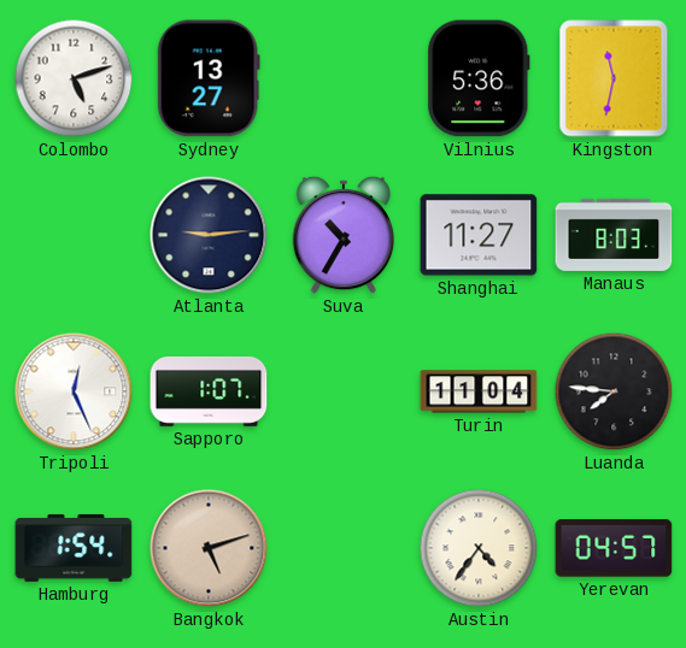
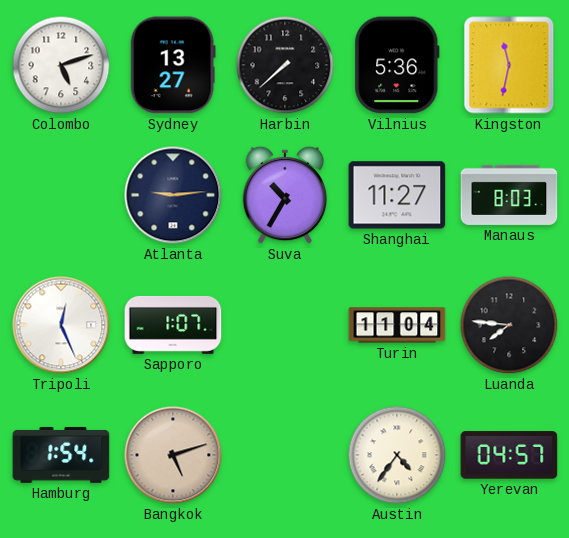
Harbin: none -> 7:38 (285, 65)
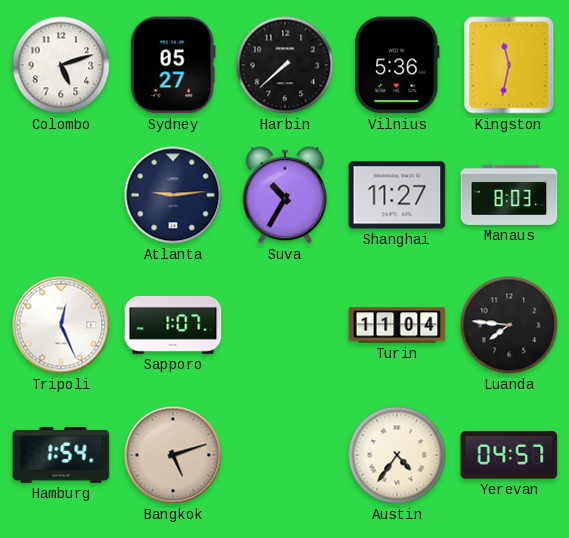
Sydney: 13:27 -> 05:27 (173, 65)
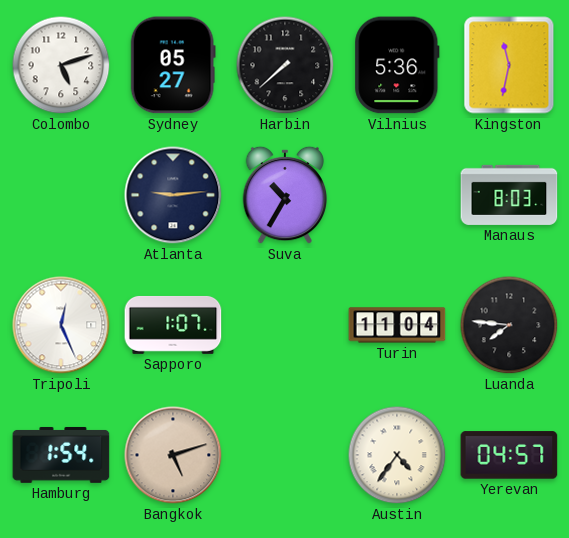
Shanghai: 11:27 -> none (397, 195)
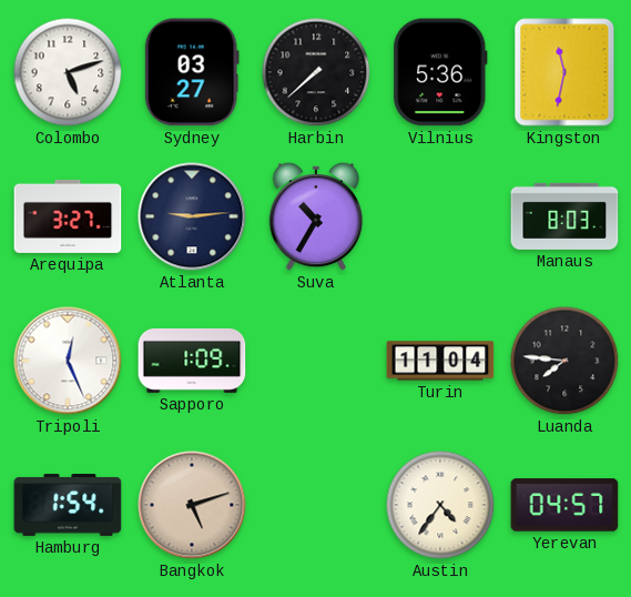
Sydney: 05:27 -> 03:27 (192, 72)
Arequipa: none -> 3:27 (68, 216)
Sapporo: 1:07 -> 1:09 (192, 361)
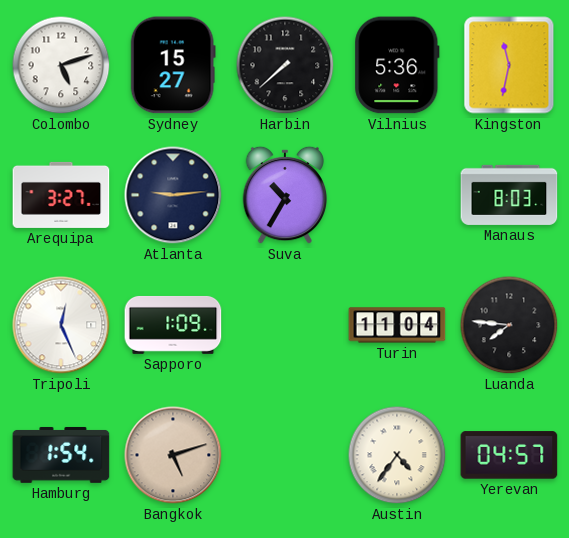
Sydney: 03:27 -> 15:27 (173, 65)
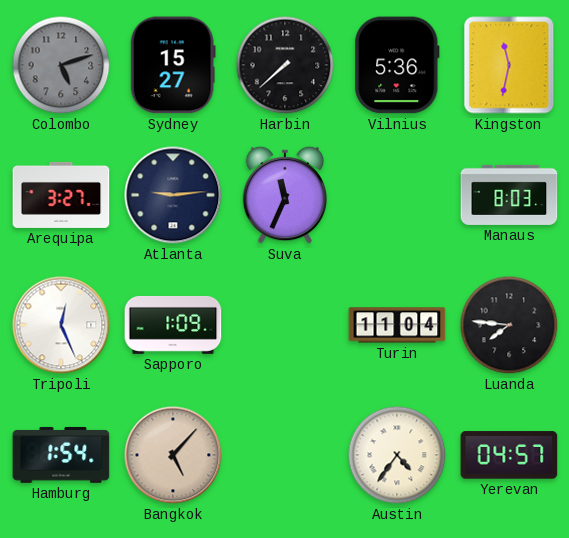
Colombo dial: white -> grey (61, 65)
Suva: 10:35 -> 11:34 (285, 195)
Bangkok: 5:12 -> 5:07 (173, 455)
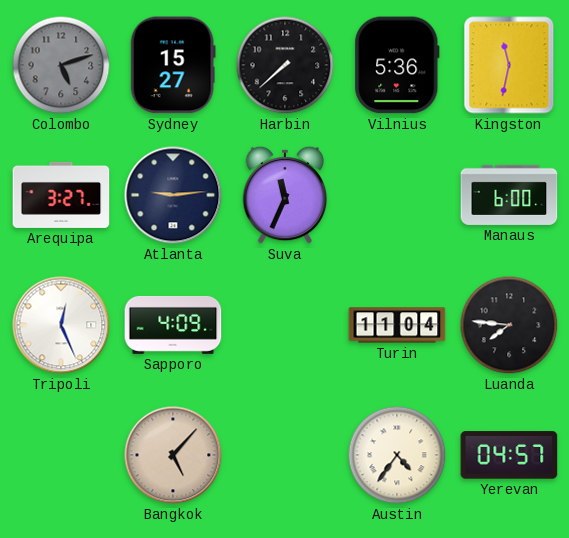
Manaus: 8:03 -> 6:00 (509, 195)
Sapporo: 1:09 -> 4:09 (173, 325)
Hamburg: 1:54 -> none (61, 455)
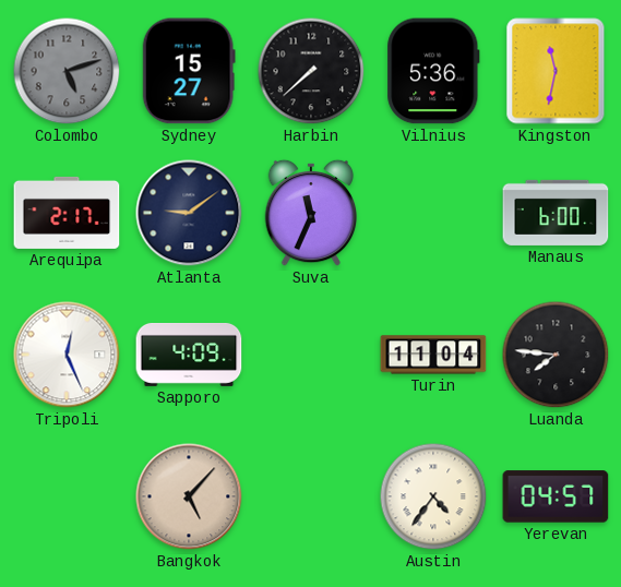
Arequipa: 3:27 -> 2:17 (67, 213)
Atlanta: 9:14 -> 9:09 (189, 213)
